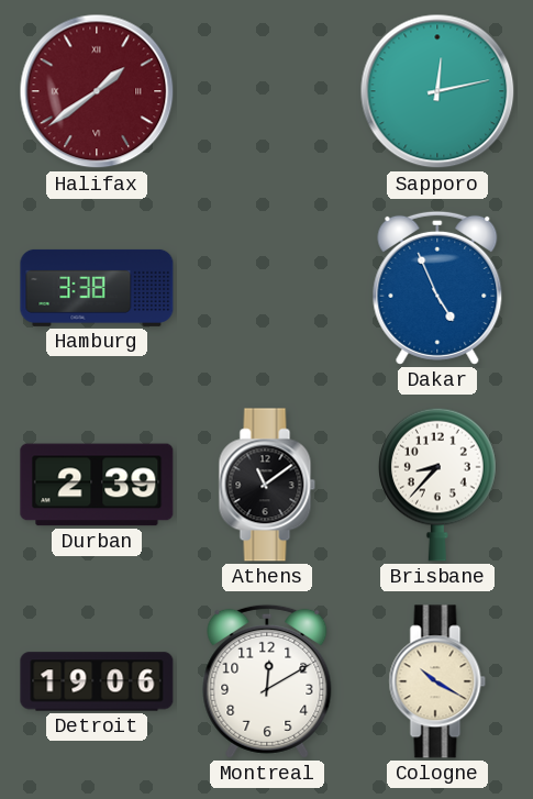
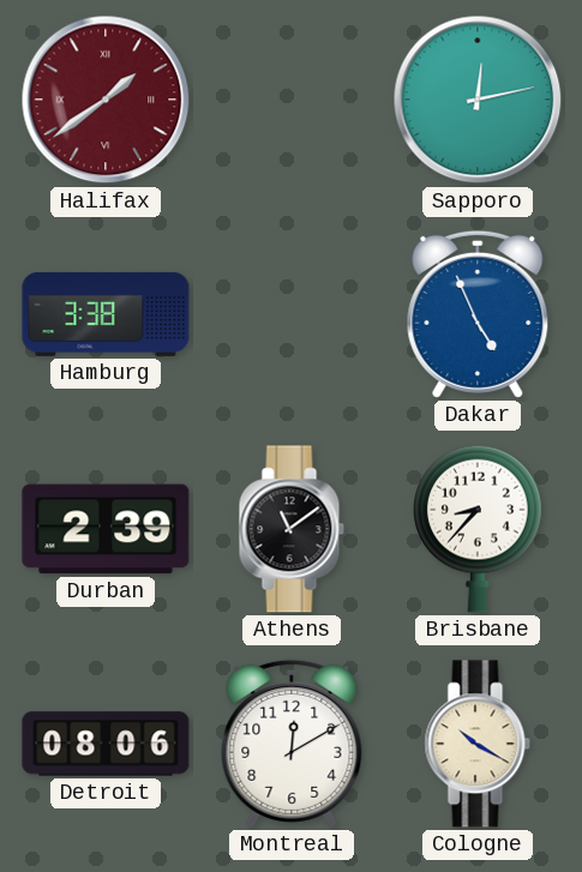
Detroit: 19:06 -> 08:06 (106, 744)
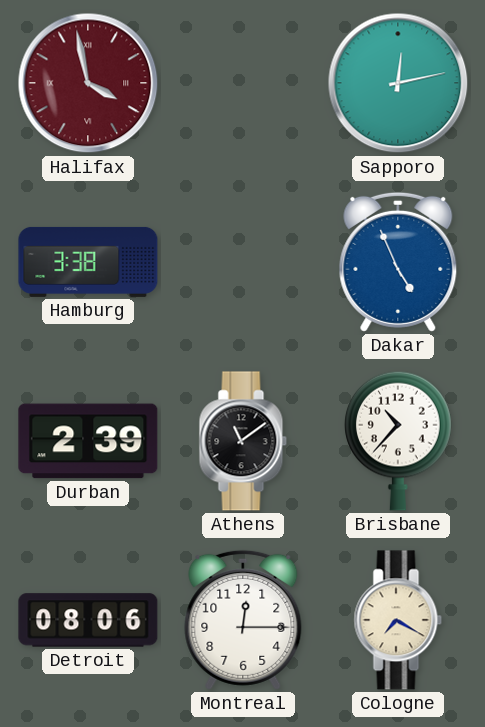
Halifax: 1:39 -> 3:58 (88, 83)
Brisbane: 8:37 -> 10:37 (399, 441)
Montreal: 12:10 -> 12:15 (243, 620)
Cologne: 10:20 -> 7:20 (398, 620)
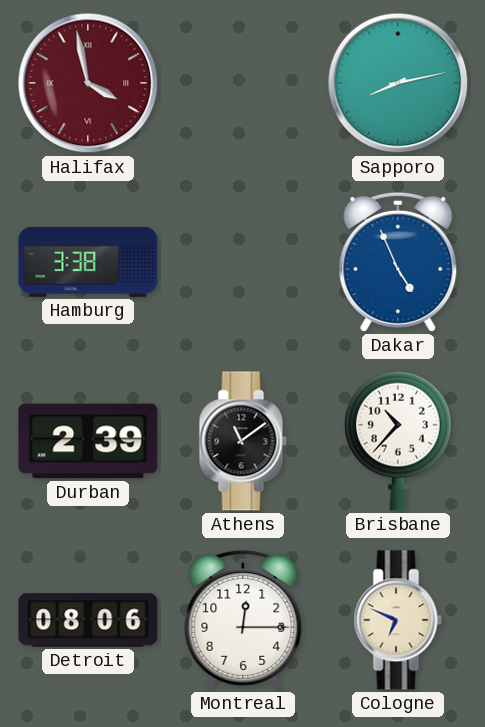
Sapporo: 12:13 -> 8:13 (398, 83)
Cologne: 7:20 -> 6:49 (398, 620)
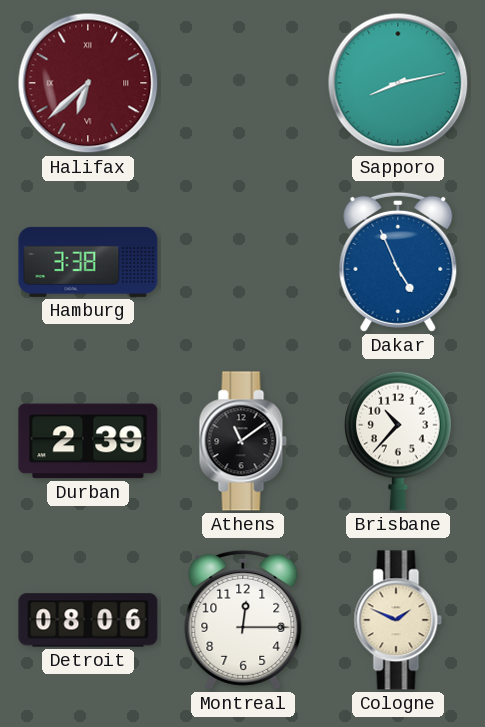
Halifax: 3:58 -> 6:38 (88, 83)
Cologne: 6:49 -> 1:49 (398, 620)
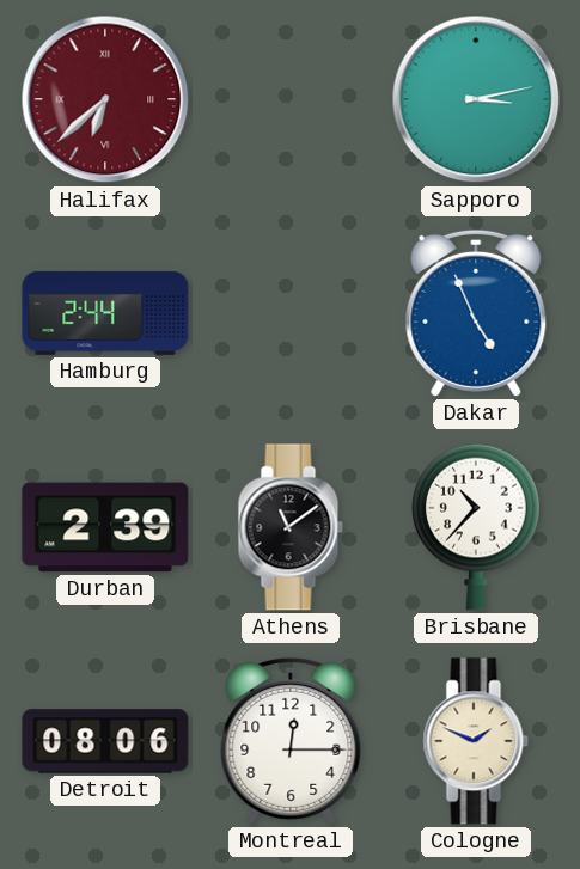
Sapporo: 8:13 -> 3:13 (476, 99)
Hamburg: 3:38 -> 2:44 (105, 313)
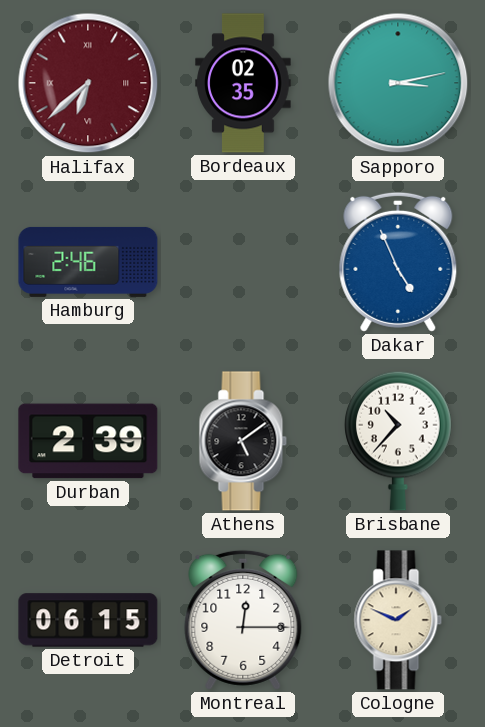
Bordeaux: none -> 02:35 (243, 83)
Hamburg: 2:44 -> 2:46 (88, 262)
Athens: 11:09 -> 5:09 (243, 441)
Detroit: 08:06 -> 06:15 (88, 620)
